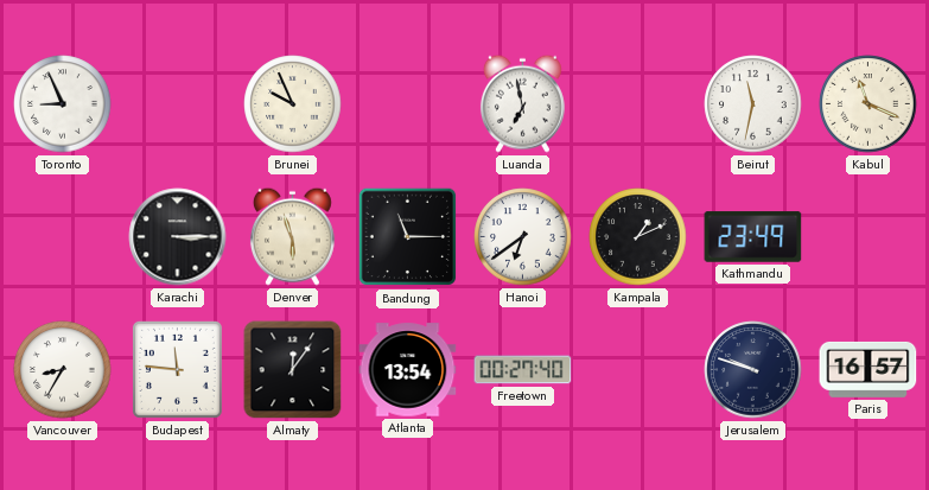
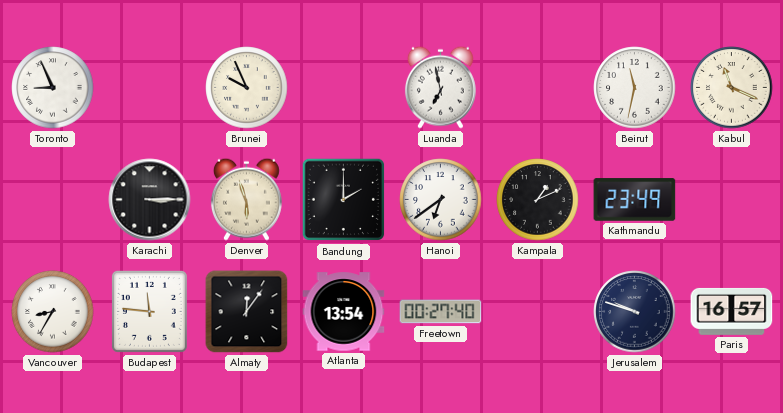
Bandung: 11:15 -> 2:00 (344, 200)
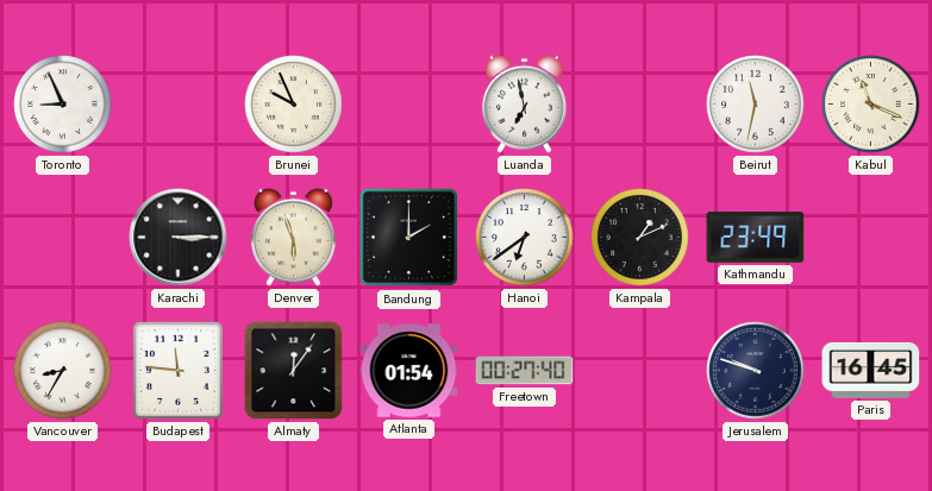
Atlanta: 13:54 -> 01:54 (409, 371)
Paris: 16:57 -> 16:45 (871, 370)
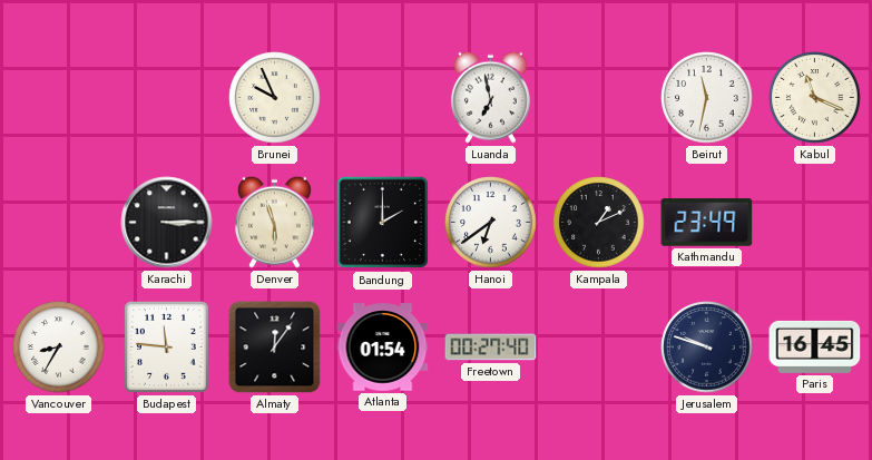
Toronto: 8:56 -> none (63, 105)
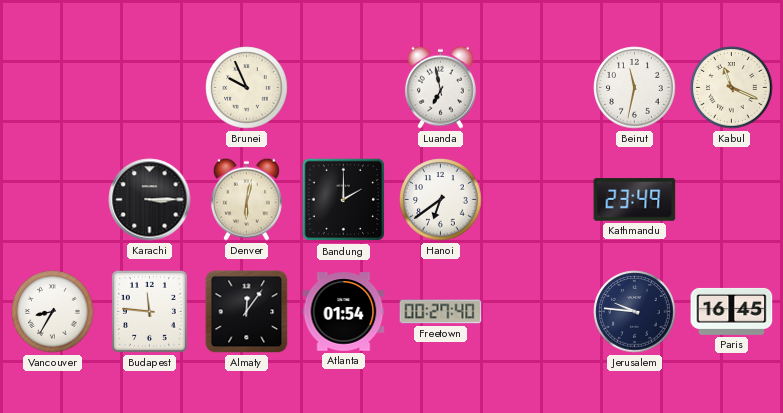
Denver: 5:57 -> 6:02 (246, 199)
Kampala: 1:11 -> none (599, 223)
Jerusalem: 9:48 -> 9:46 (635, 312)
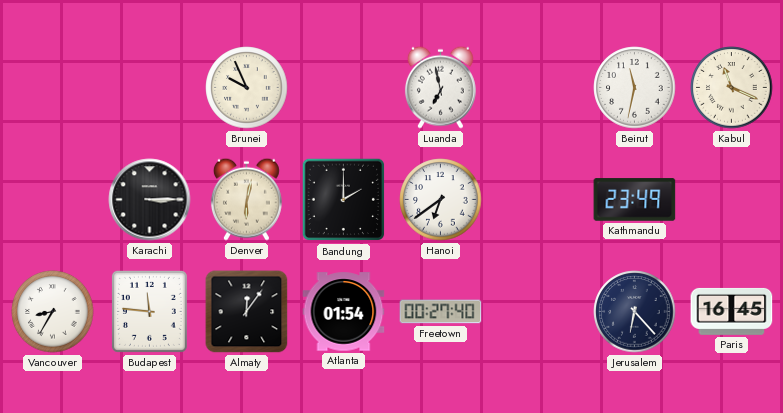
Jerusalem: 9:46 -> 6:23 (635, 312)
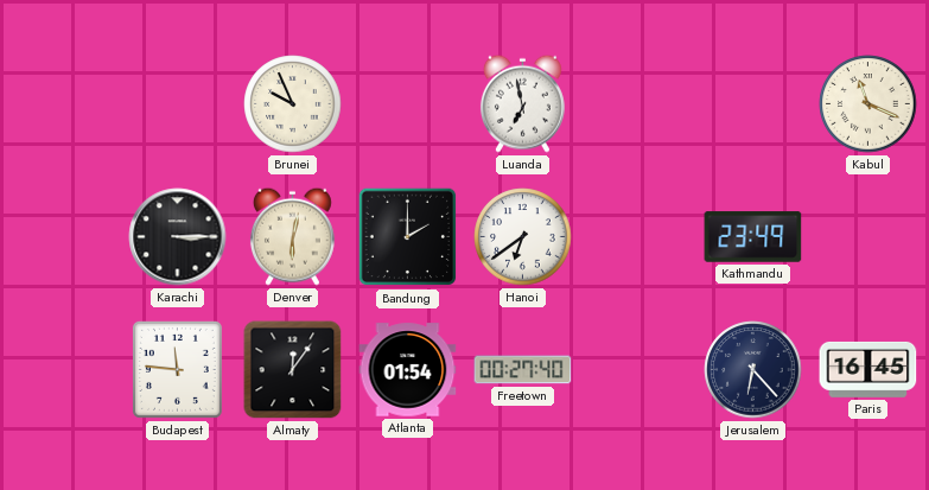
Beirut: 11:32 -> none (635, 88)
Vancouver: 8:35 -> none (53, 312)
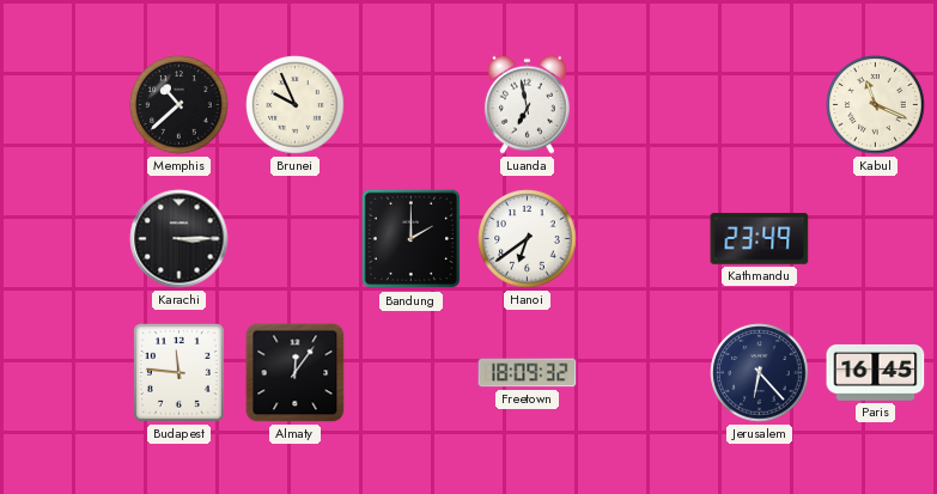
Memphis: none -> 10:38 (180, 105)
Denver: 6:02 -> none (292, 236)
Atlanta: 01:54 -> none (408, 370)
Freetown: 00:27 -> 18:09 (528, 373)
